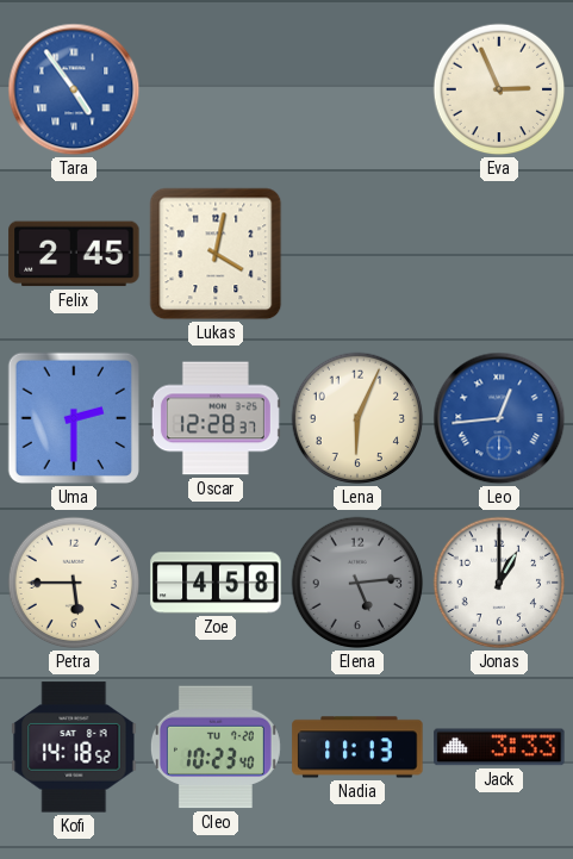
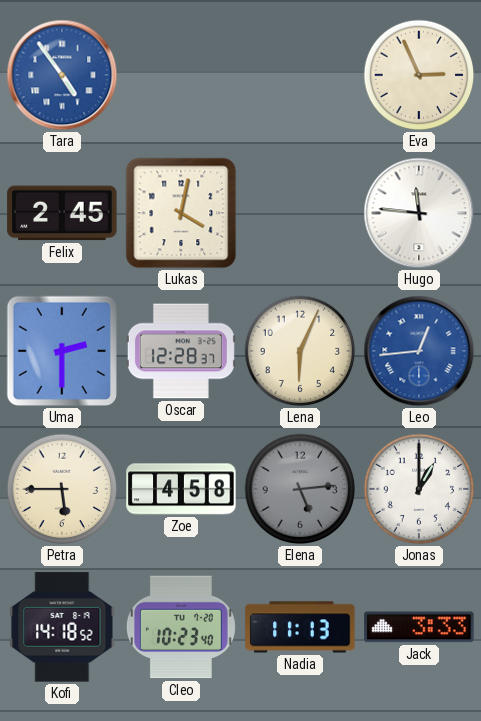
Hugo: none -> 11:46 (419, 213)
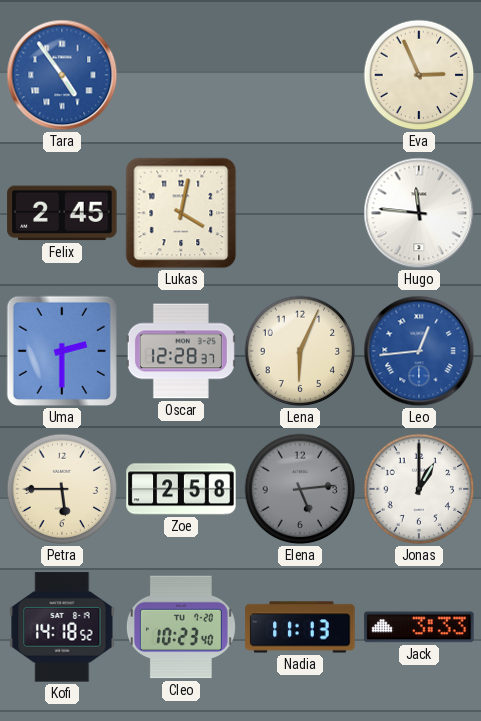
Zoe: 4:58 -> 2:58 (181, 489)
